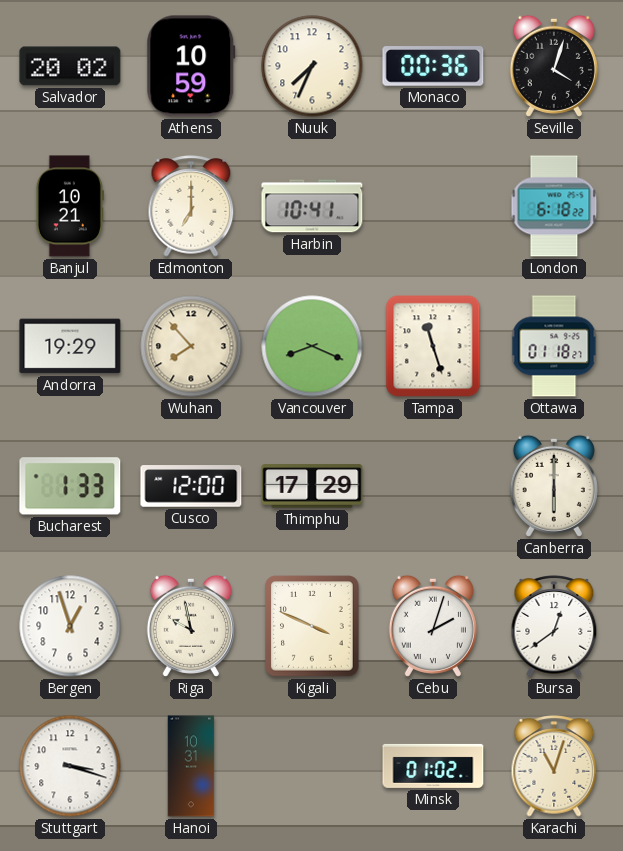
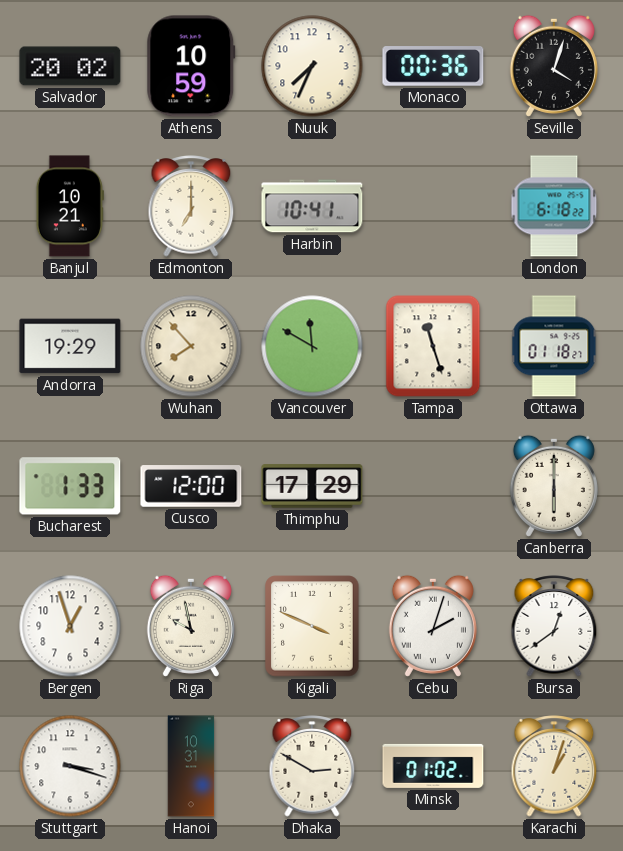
Vancouver: 8:19 -> 11:50 (312, 346)
Dhaka: none -> 2:50 (312, 766)
Karachi: 11:03 -> 1:03 (554, 766)
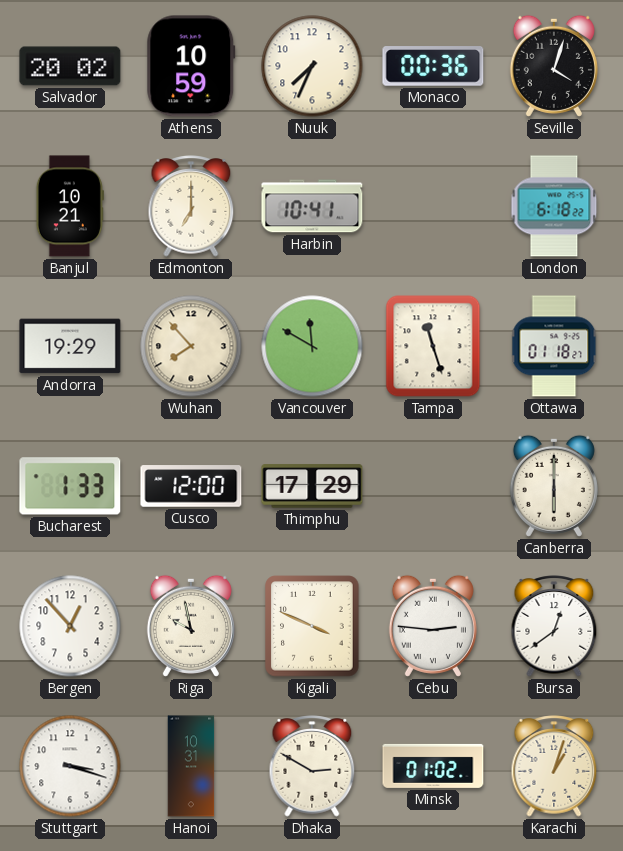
Bergen: 12:57 -> 12:53 (70, 626)
Cebu: 2:03 -> 2:46 (433, 626)
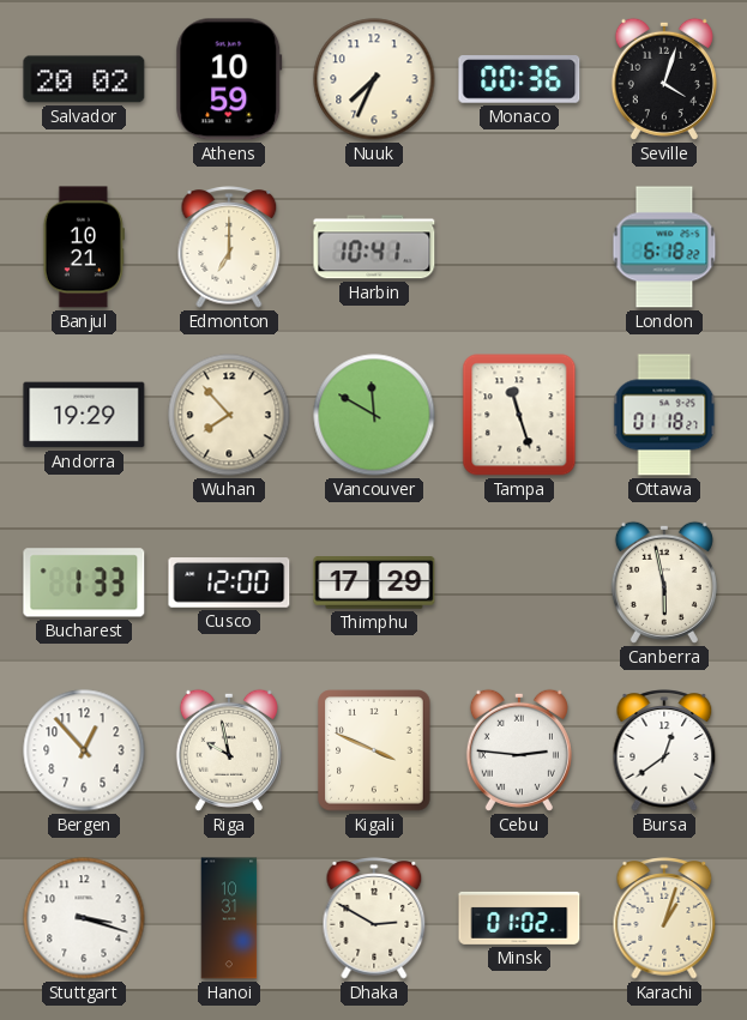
Canberra: 6:00 -> 5:58 (664, 583)
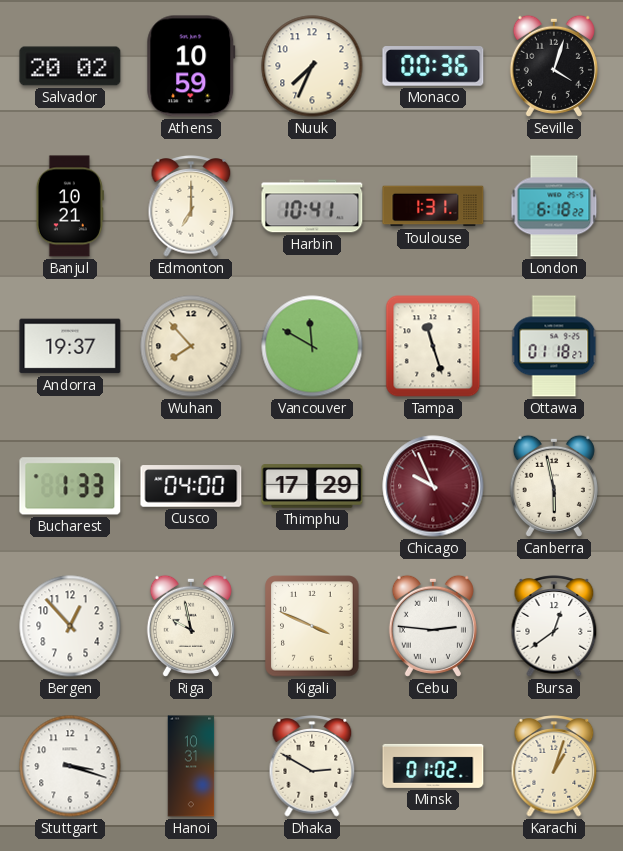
Toulouse: none -> 1:31 (433, 206)
Andorra: 19:29 -> 19:37 (70, 346)
Cusco: 12:00 -> 04:00 (191, 486)
Chicago: none -> 9:56 (433, 486)
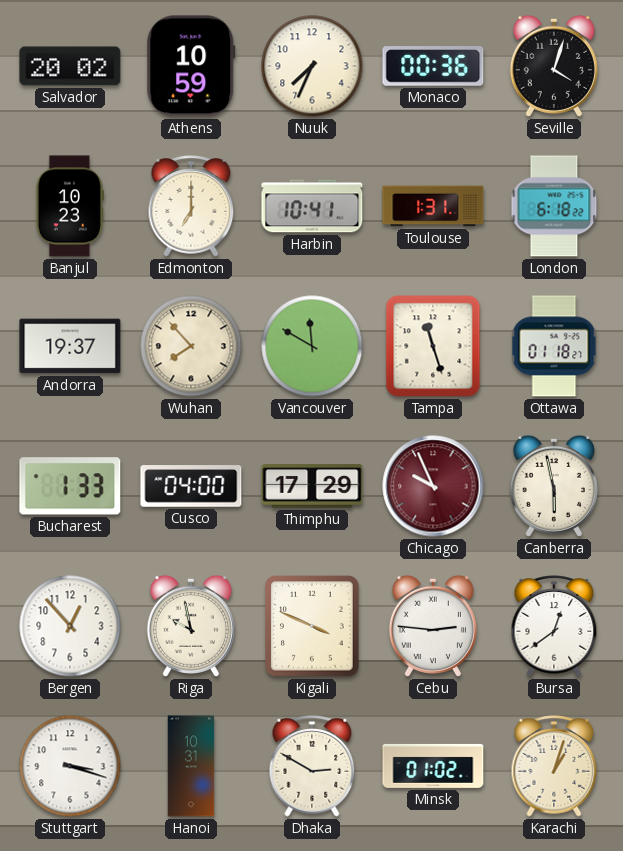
Banjul: 10:21 -> 10:23 (70, 206)
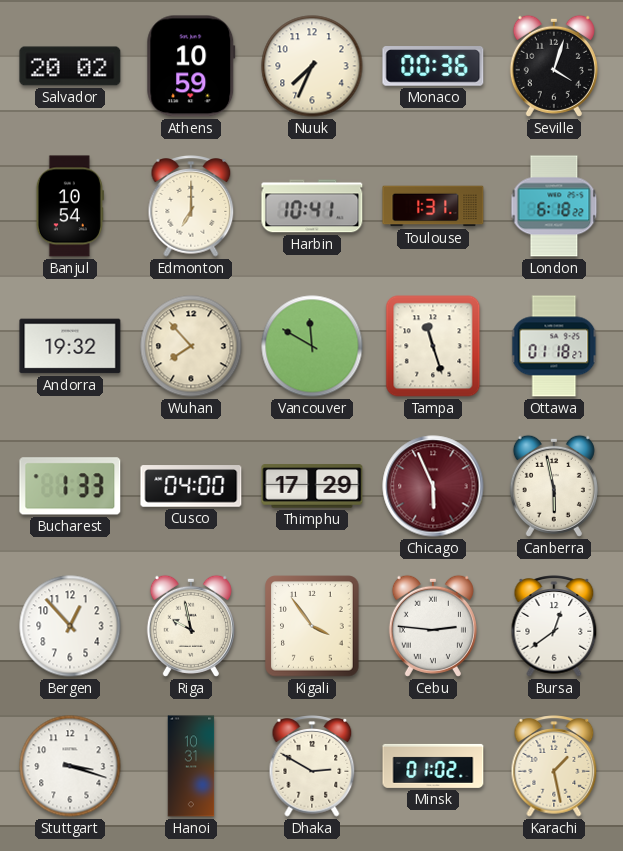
Banjul: 10:23 -> 10:54 (70, 206)
Andorra: 19:37 -> 19:32 (70, 346)
Chicago: 9:56 -> 5:56 (433, 486)
Kigali: 3:49 -> 3:54 (312, 626)
Karachi: 1:03 -> 1:28 (554, 766)
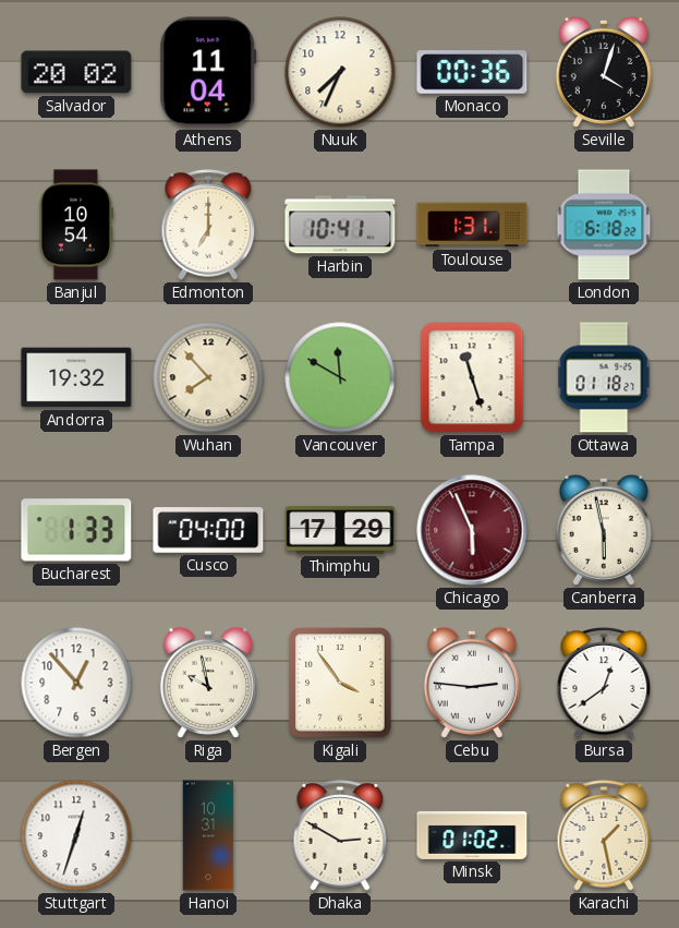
Athens: 10:59 -> 11:04 (208, 72)
Stuttgart: 3:18 -> 12:33 (76, 835)
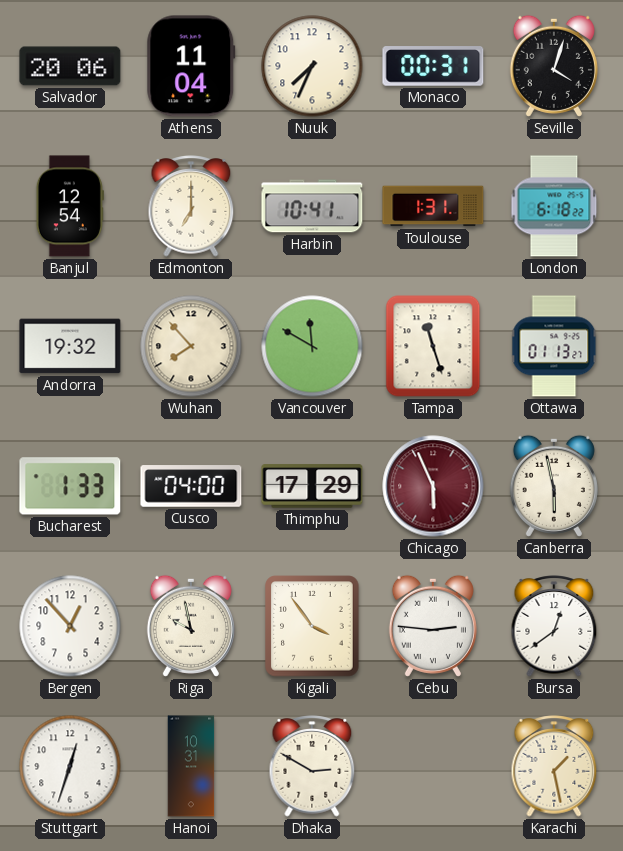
Salvador: 20:02 -> 20:06 (70, 66)
Monaco: 00:36 -> 00:31 (433, 66)
Banjul: 10:54 -> 12:54 (70, 206)
Ottawa: 01:18 -> 01:13 (554, 346)
Minsk: 01:02 -> none (472, 835)
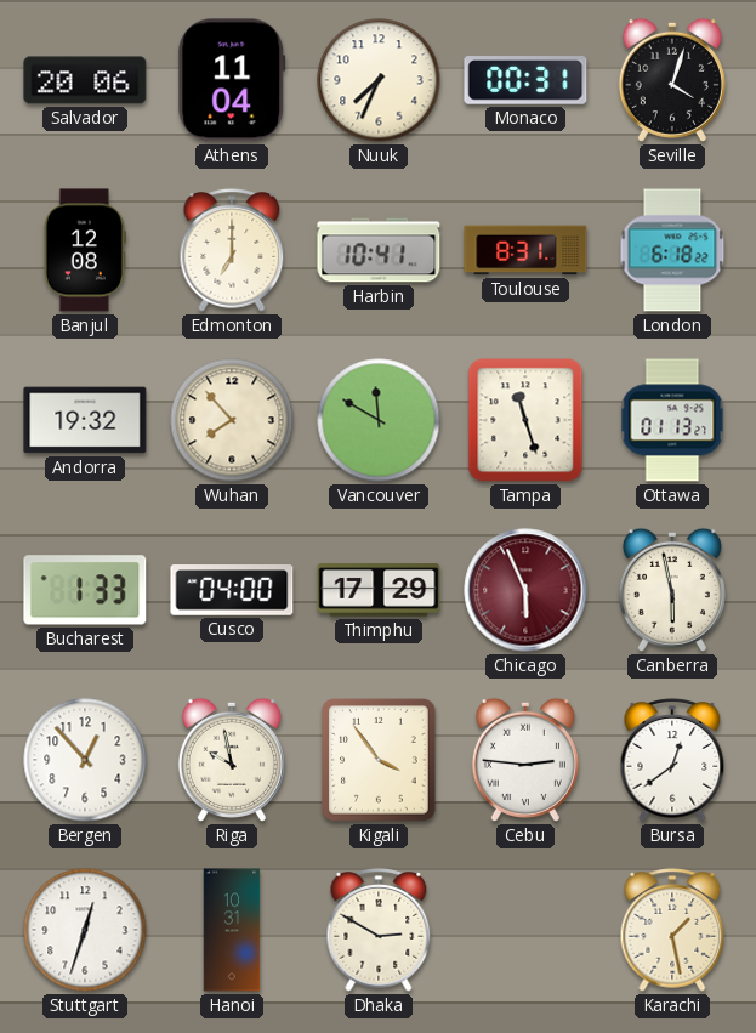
Banjul: 12:54 -> 12:08 (85, 250)
Toulouse: 1:31 -> 8:31 (525, 250)
